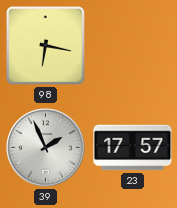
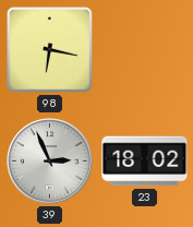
39: 1:56 -> 2:56 (50, 162)
23: 17:57 -> 18:02 (145, 162)
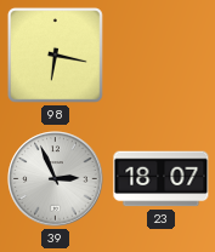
23: 18:02 -> 18:07 (162, 179)
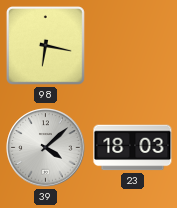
39: 2:56 -> 4:08 (46, 148)
23: 18:07 -> 18:03 (133, 148)
